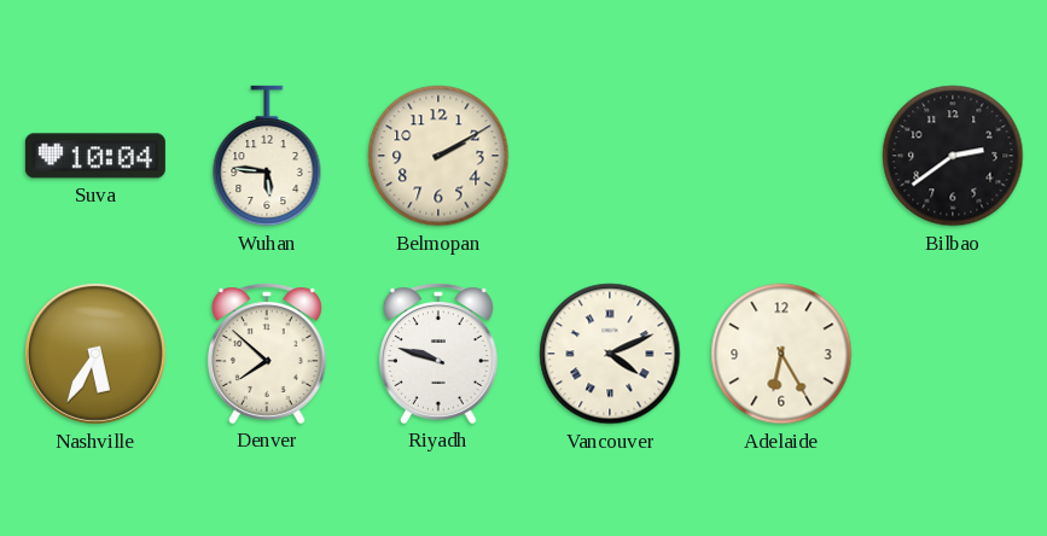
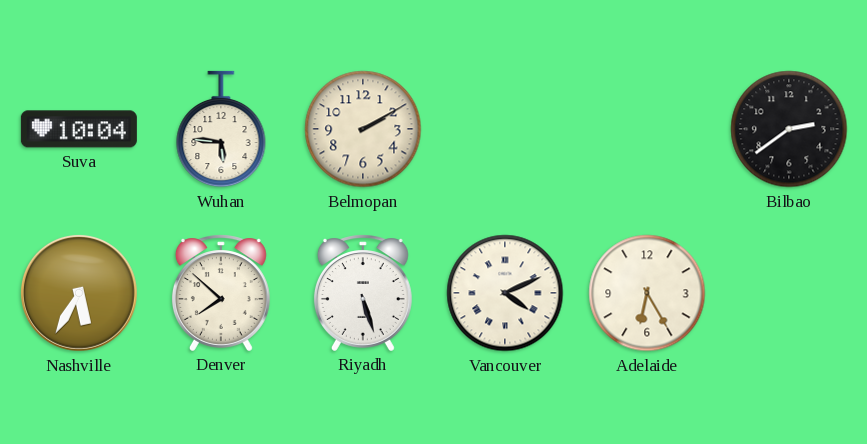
Riyadh: 9:48 -> 5:27 (363, 293)
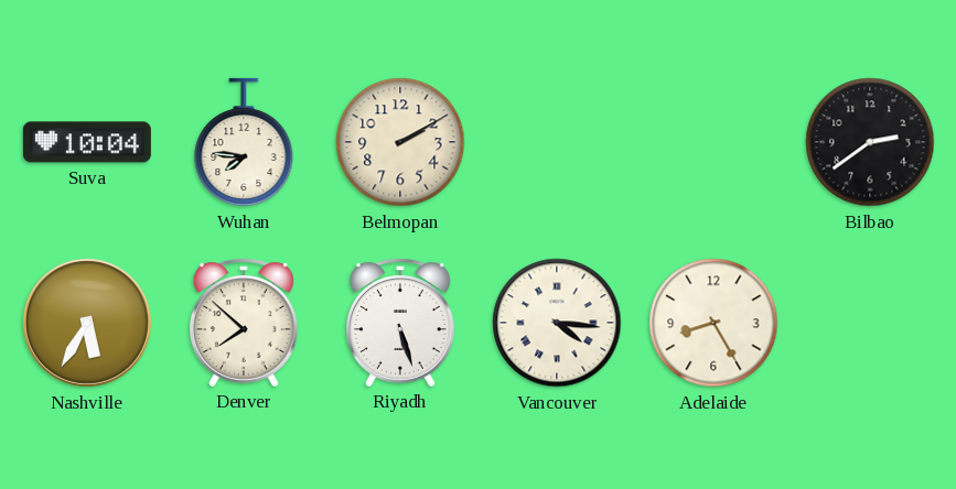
Wuhan: 5:46 -> 7:46 (244, 142)
Vancouver: 4:11 -> 4:16 (557, 323)
Adelaide: 6:25 -> 8:25 (713, 323)
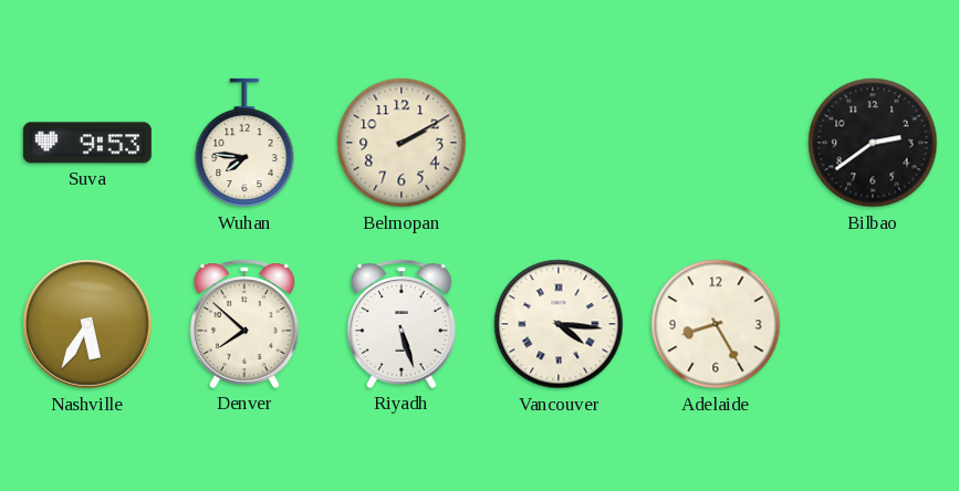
Suva: 10:04 -> 9:53 (87, 143)
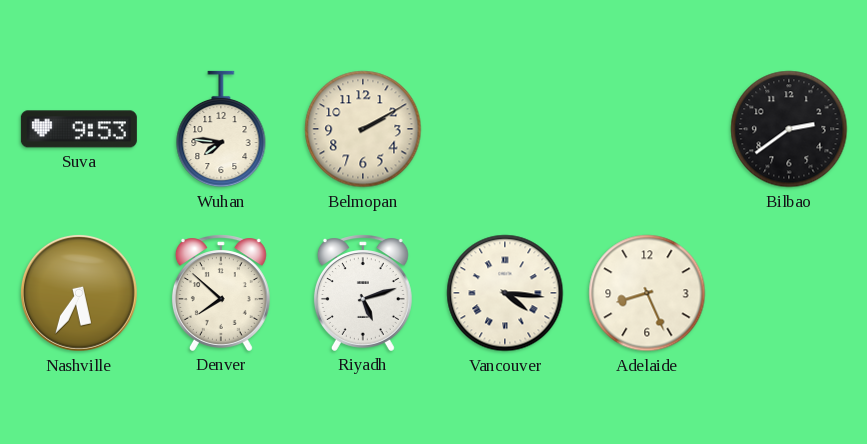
Riyadh: 5:27 -> 5:12 (363, 293)
Adelaide: 8:25 -> 8:26 (647, 293)
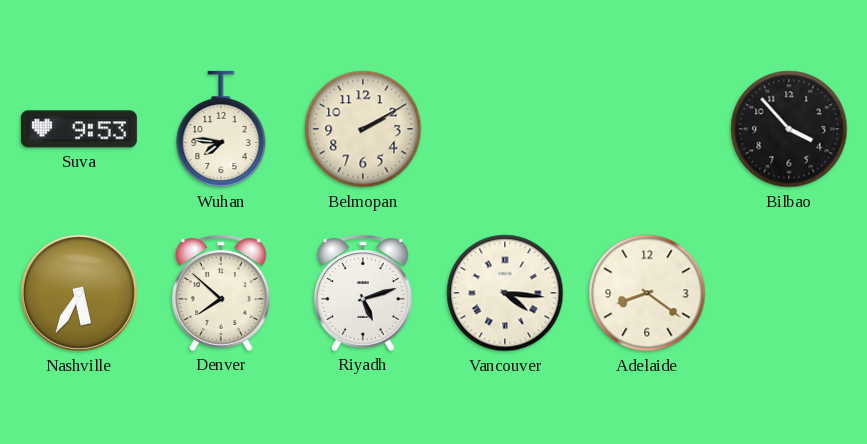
Bilbao: 2:39 -> 3:53 (789, 129)
Adelaide: 8:26 -> 8:21 (647, 293)
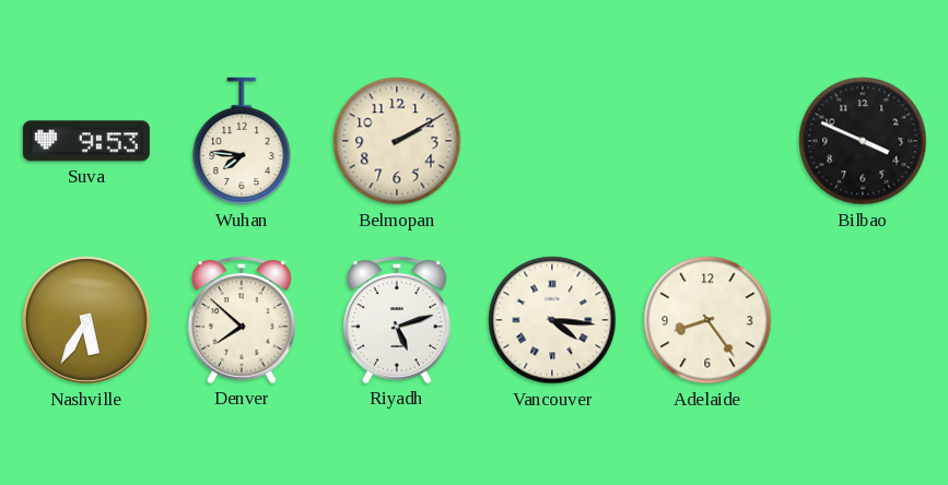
Bilbao: 3:53 -> 3:49 (863, 141)
Adelaide: 8:21 -> 8:24 (707, 320)
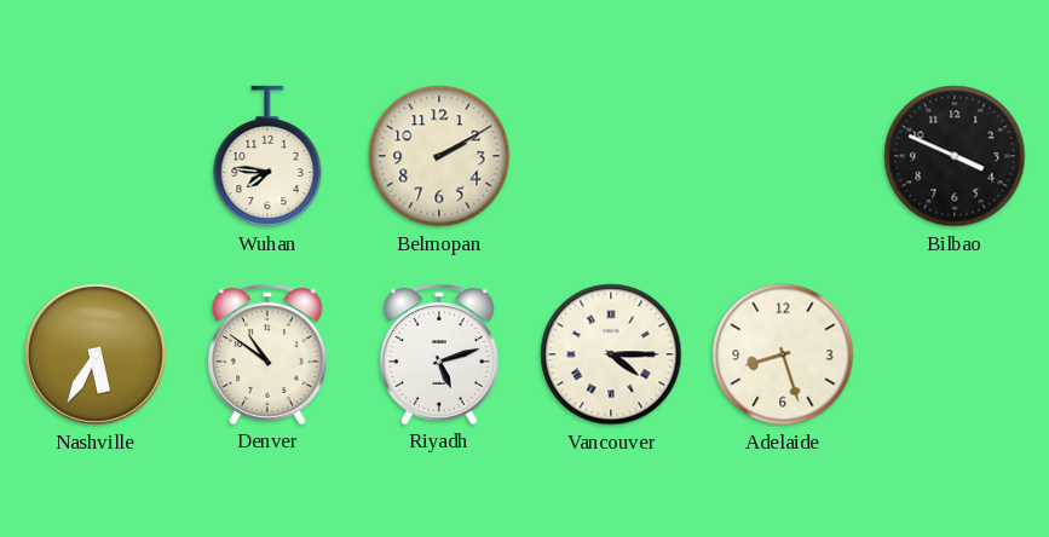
Suva: 9:53 -> none (86, 141)
Denver: 7:52 -> 10:51 (267, 354)
Vancouver: 4:16 -> 4:15 (611, 354)
Adelaide: 8:24 -> 8:27 (783, 354)
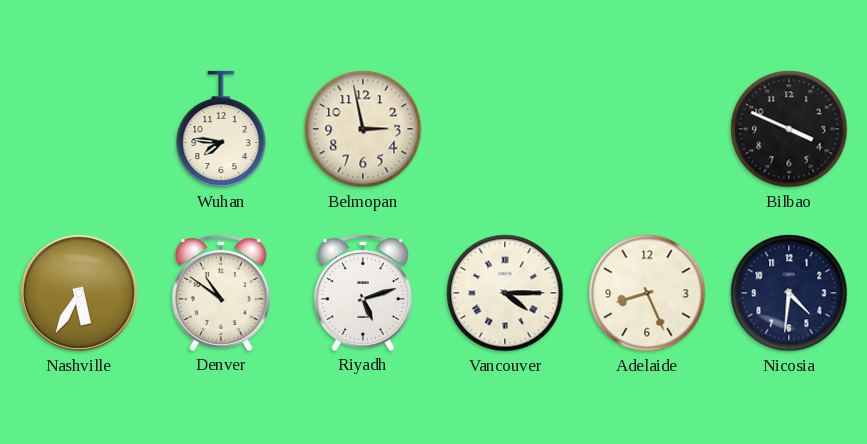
Belmopan: 2:10 -> 2:58 (363, 129)
Adelaide: 8:27 -> 8:26 (647, 293)
Nicosia: none -> 4:31 (789, 293)
